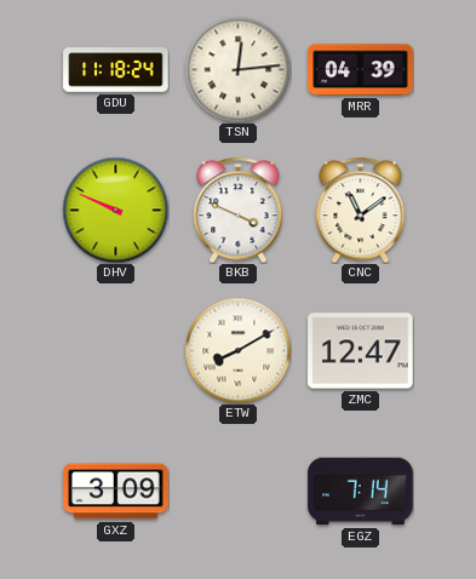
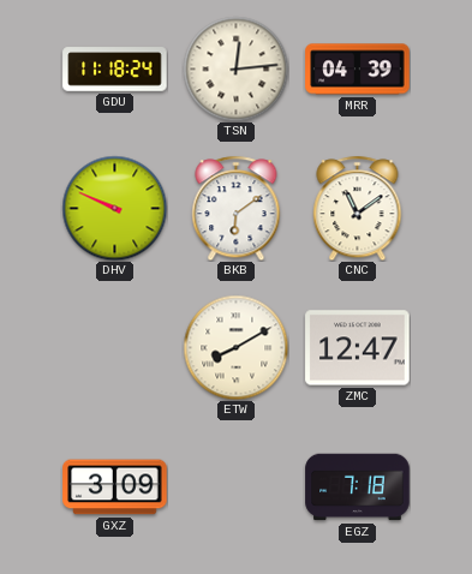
BKB: 3:49 -> 6:09 (237, 208)
EGZ: 7:14 -> 7:18 (358, 488)
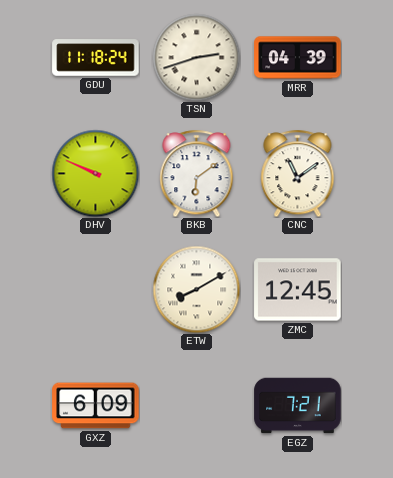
TSN: 12:14 -> 2:42 (196, 57)
ZMC: 12:47 -> 12:45 (298, 290)
GXZ: 3:09 -> 6:09 (96, 406)
EGZ: 7:18 -> 7:21 (298, 406)
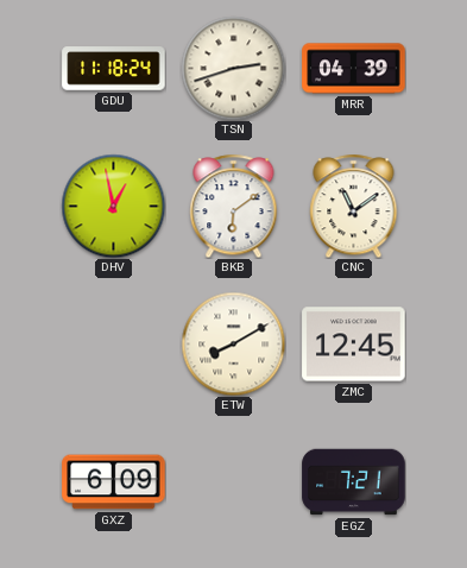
DHV: 9:49 -> 12:58 (113, 206)
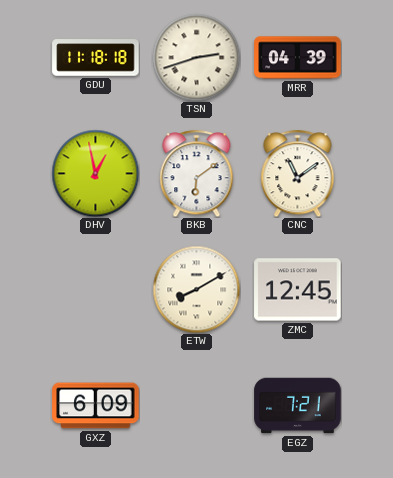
GDU: 11:18:24 -> 11:18:18 (96, 58)
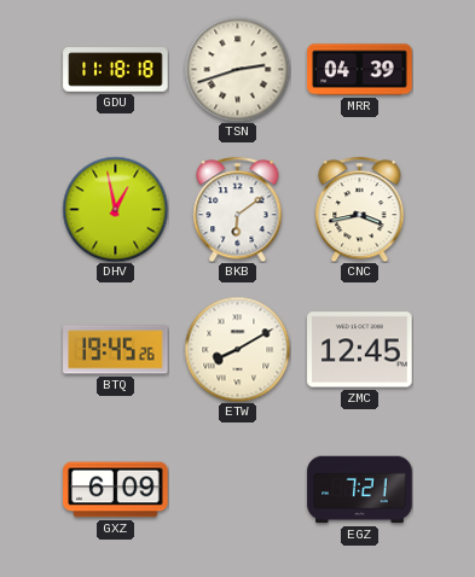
CNC: 11:09 -> 3:43 (360, 209)
BTQ: none -> 19:45 (116, 350)
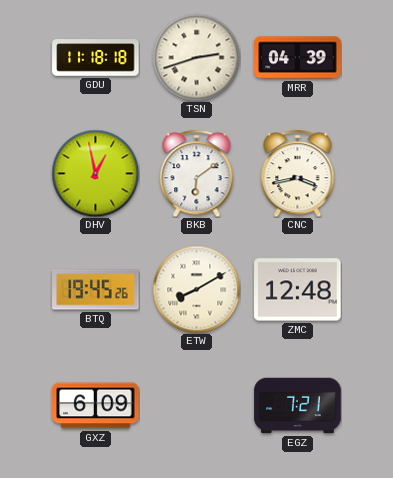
ZMC: 12:45 -> 12:48 (298, 290)
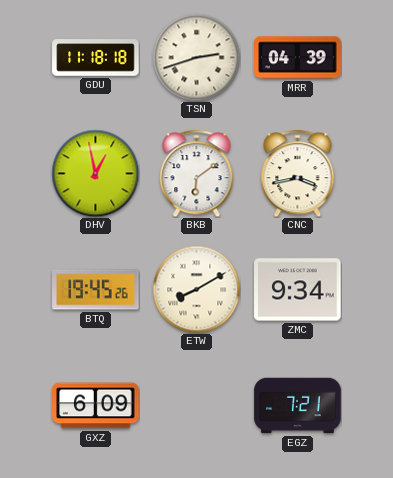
ZMC: 12:48 -> 9:34 (298, 290)
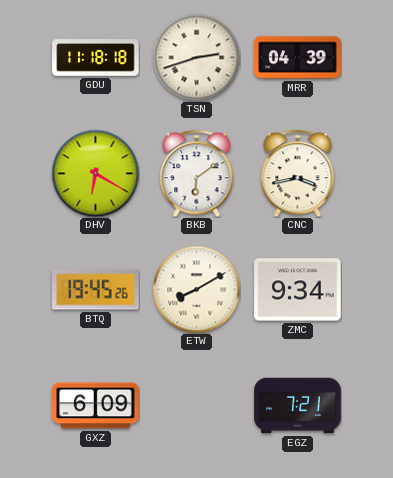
DHV: 12:58 -> 6:20 (95, 173)
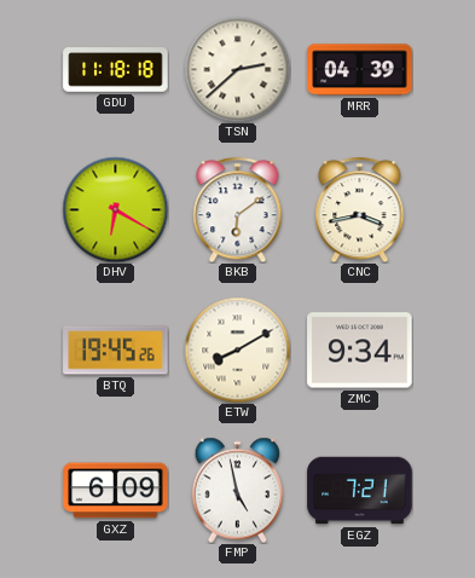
TSN: 2:42 -> 2:38 (237, 69)
FMP: none -> 4:58 (238, 490)
